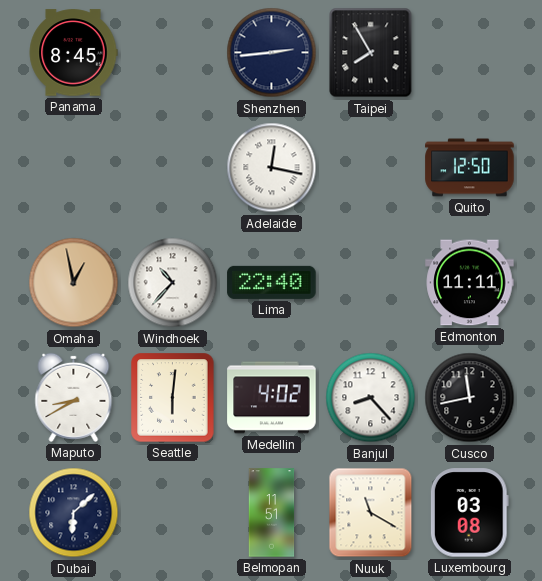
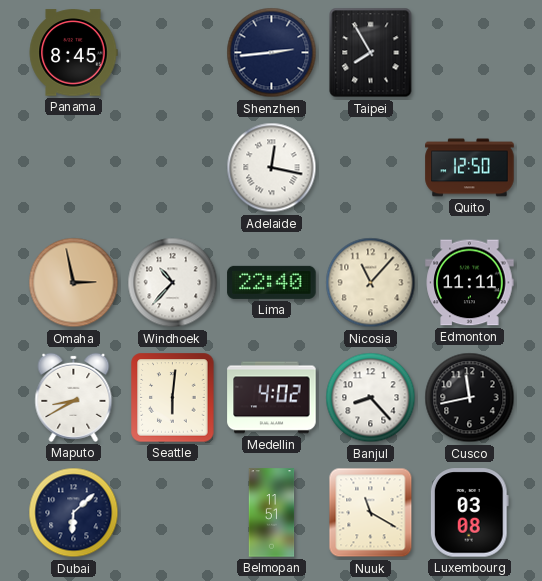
Omaha: 12:58 -> 2:58 (74, 283)
Nicosia: none -> 11:07 (371, 283)
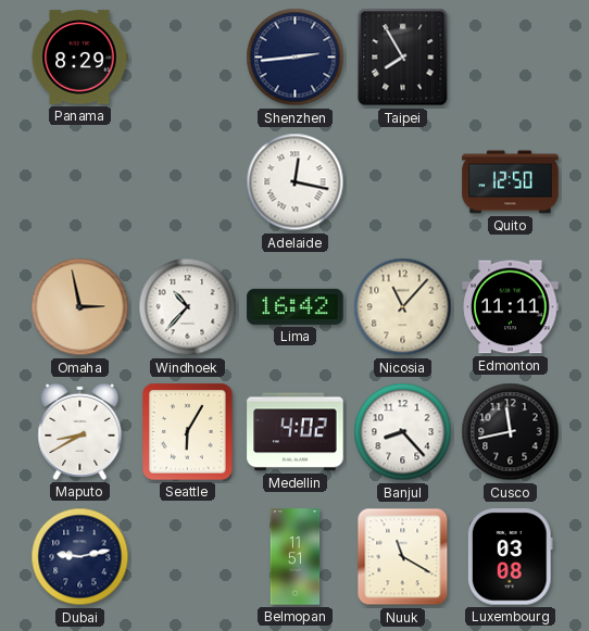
Panama: 8:45 -> 8:29 (79, 58)
Lima: 22:40 -> 16:42 (296, 306)
Seattle: 6:01 -> 6:05 (188, 432)
Dubai: 6:08 -> 9:13 (80, 557)
